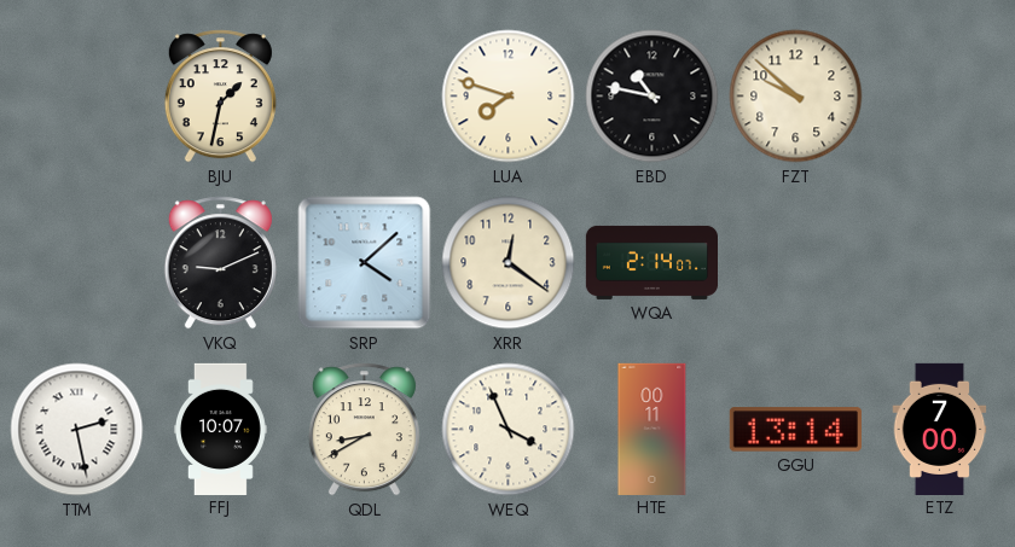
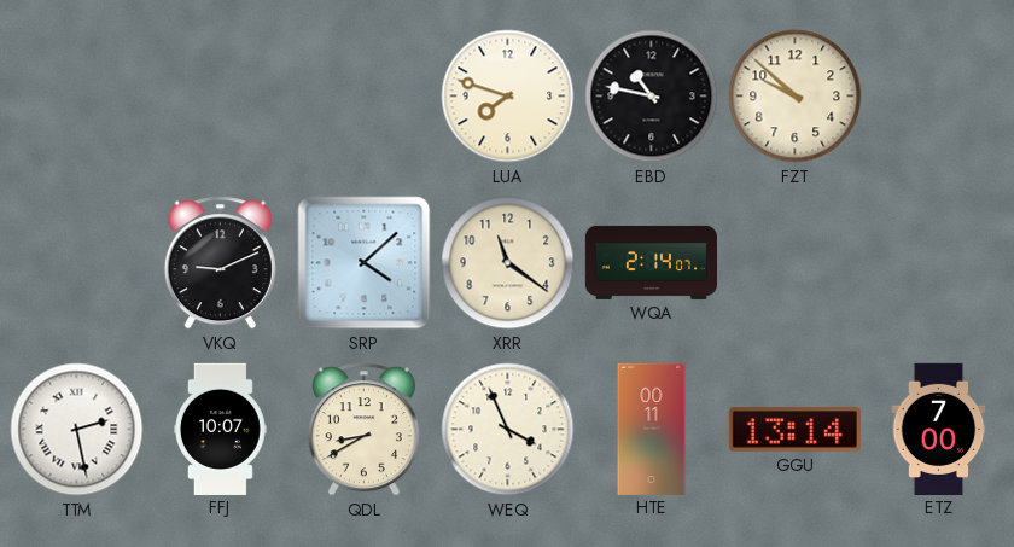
BJU: 1:32 -> none (220, 97)
XRR: 12:21 -> 11:21 (508, 263)
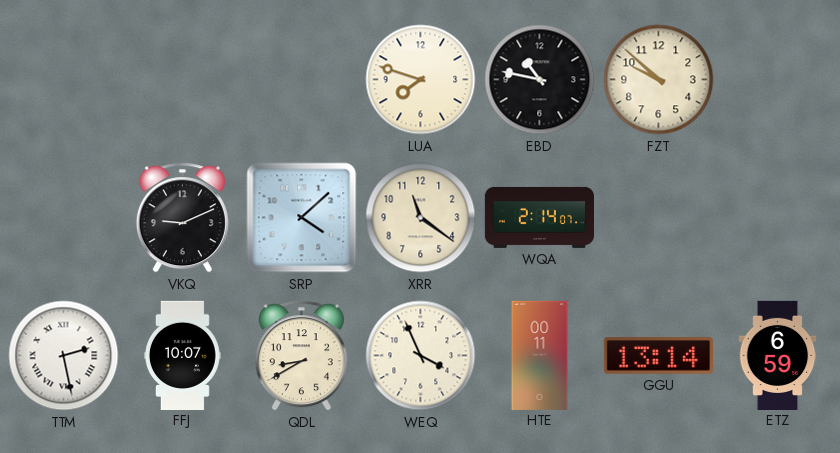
ETZ: 7:00 -> 6:59 (778, 355)
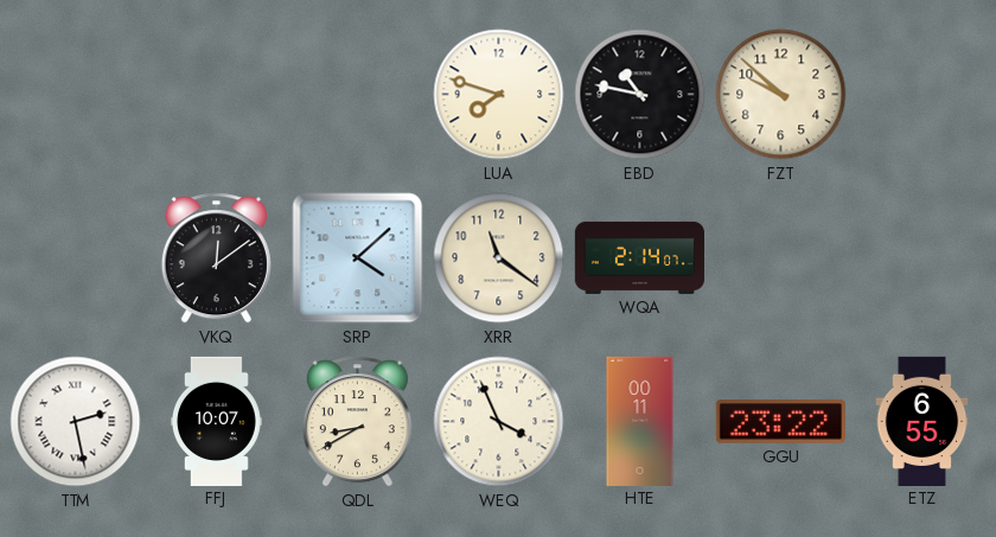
VKQ: 9:11 -> 12:09 (216, 258)
GGU: 13:14 -> 23:22 (780, 422)
ETZ: 6:59 -> 6:55 (922, 421)
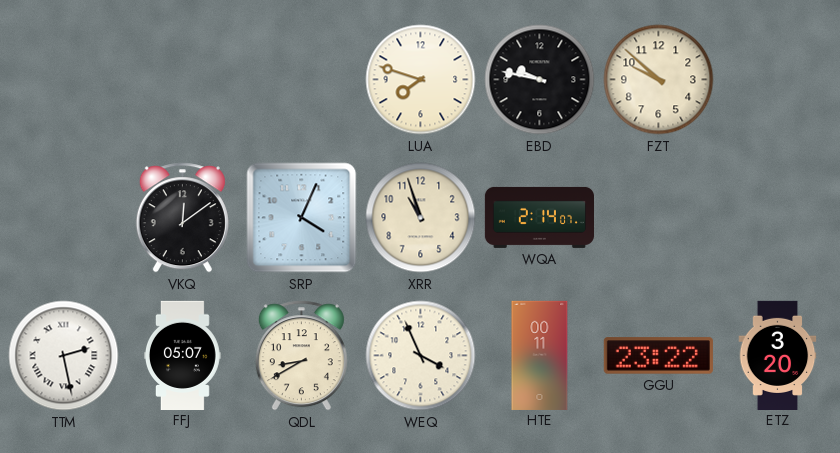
EBD: 10:47 -> 9:47 (540, 80)
SRP: 4:08 -> 4:04 (302, 218)
XRR: 11:21 -> 10:57 (421, 218)
FFJ: 10:07 -> 05:07 (182, 355)
ETZ: 6:55 -> 3:20 (778, 355)
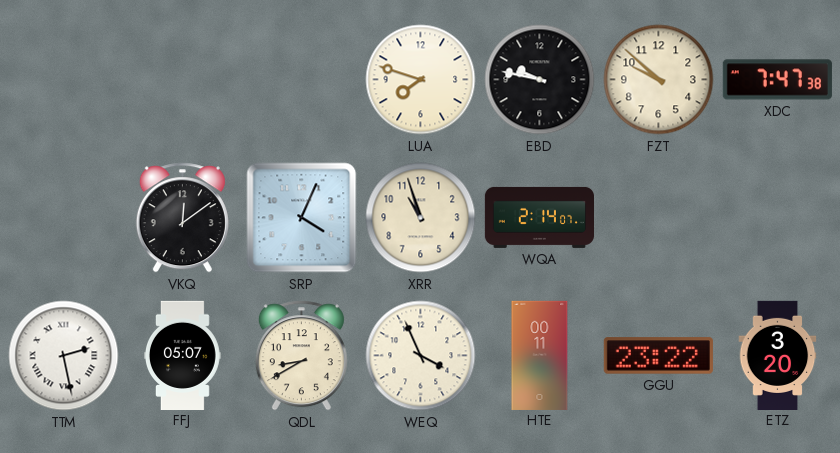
XDC: none -> 7:47 (777, 80)
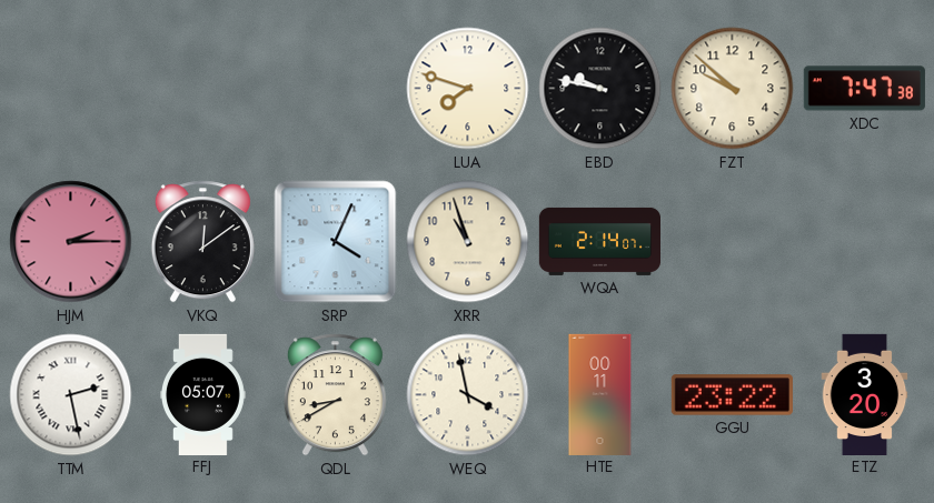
HJM: none -> 2:15 (71, 242)
WEQ: 3:56 -> 3:58 (468, 395)
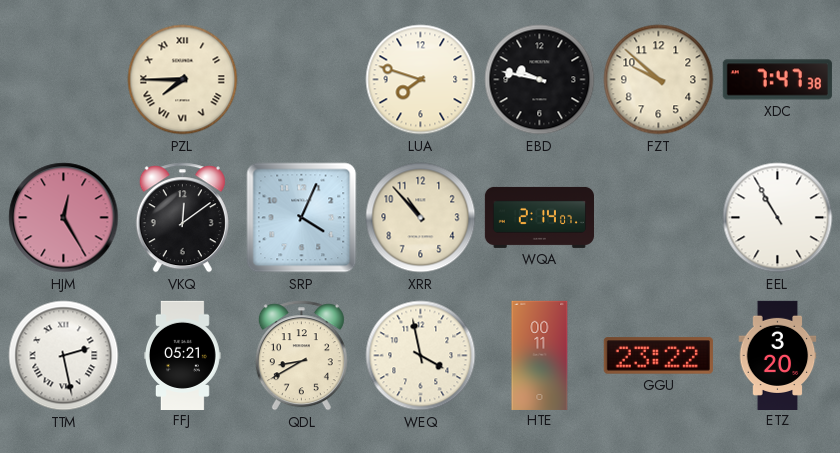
PZL: none -> 7:45 (183, 80)
HJM: 2:15 -> 12:25 (64, 218)
XRR: 10:57 -> 10:53 (421, 218)
EEL: none -> 10:55 (778, 218)
FFJ: 05:07 -> 05:21 (182, 355)
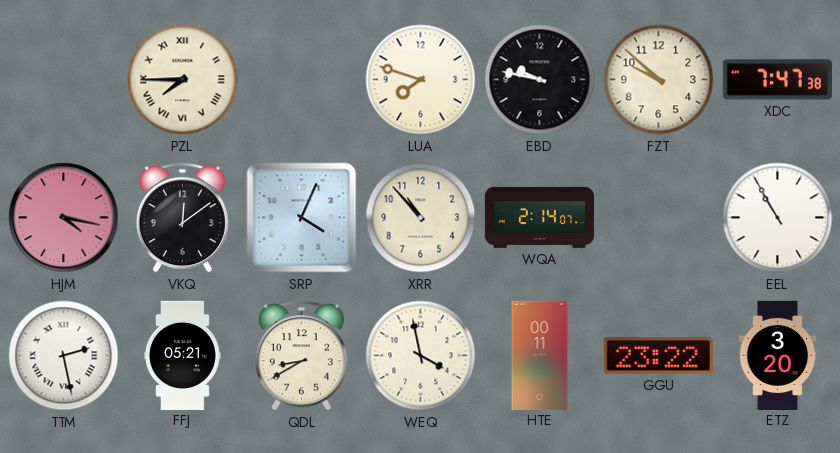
HJM: 12:25 -> 4:17 (64, 218)
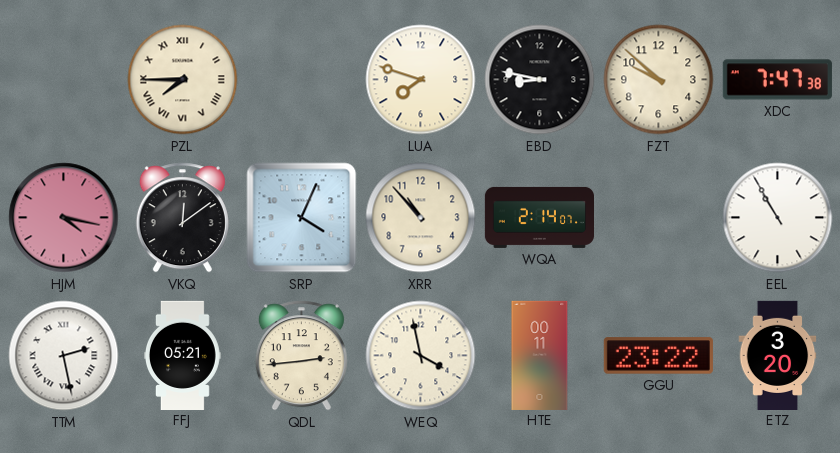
EBD: 9:47 -> 8:47 (540, 80)
QDL: 8:40 -> 2:44 (301, 356)
